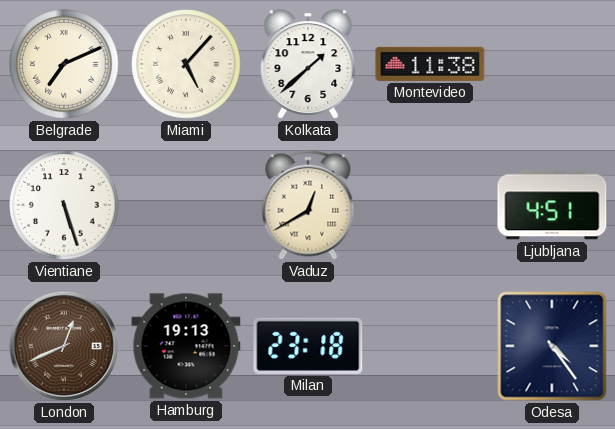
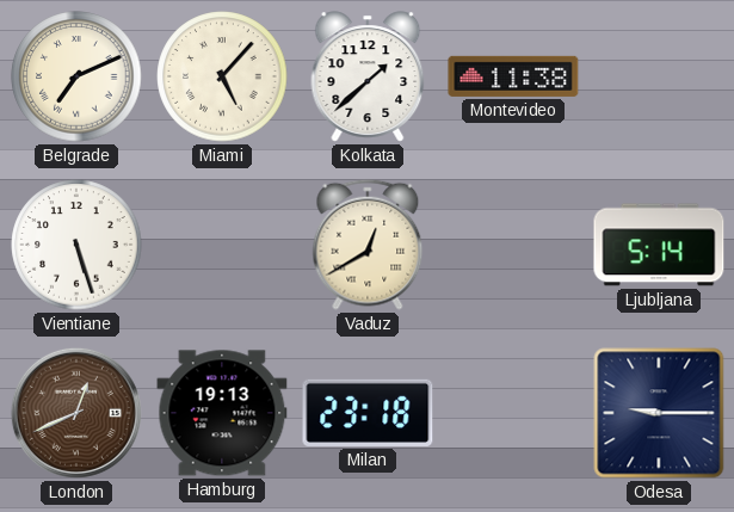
Ljubljana: 4:51 -> 5:14 (659, 245)
Odesa: 4:24 -> 9:15 (659, 413)
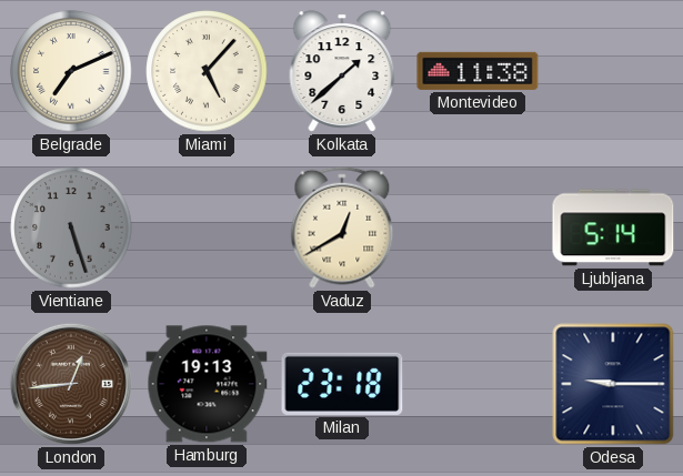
Vientiane dial: white -> grey (71, 227)
London: 12:41 -> 12:44 (71, 384)
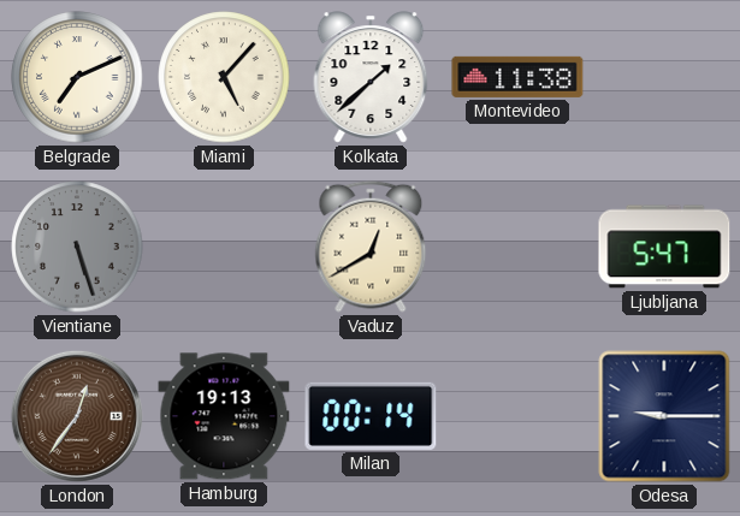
Ljubljana: 5:14 -> 5:47 (664, 247)
London: 12:44 -> 12:36 (77, 416)
Milan: 23:18 -> 00:14 (371, 416)
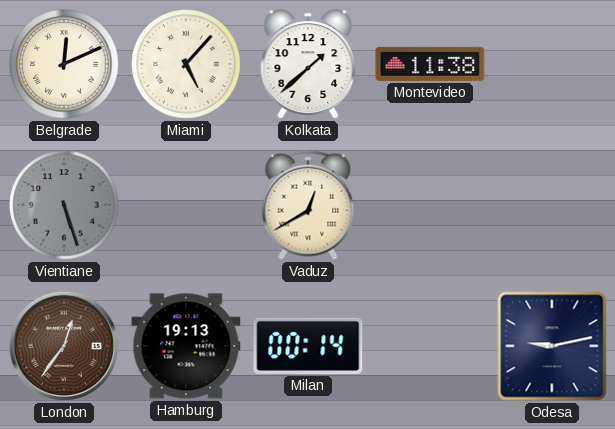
Belgrade: 7:11 -> 12:11 (64, 64)
Ljubljana: 5:47 -> none (664, 247)
Odesa: 9:15 -> 9:13 (552, 346)
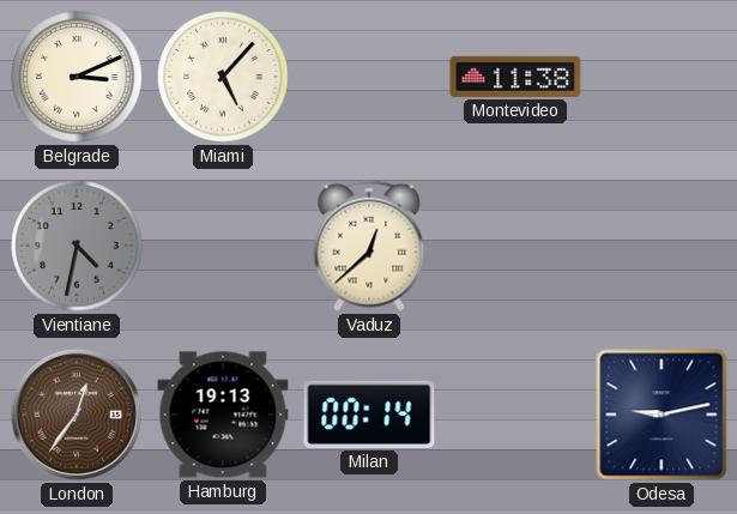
Belgrade: 12:11 -> 3:11 (77, 77)
Kolkata: 1:38 -> none (308, 64)
Vientiane: 5:27 -> 4:32 (77, 246)
Vaduz: 12:40 -> 12:38 (369, 246)
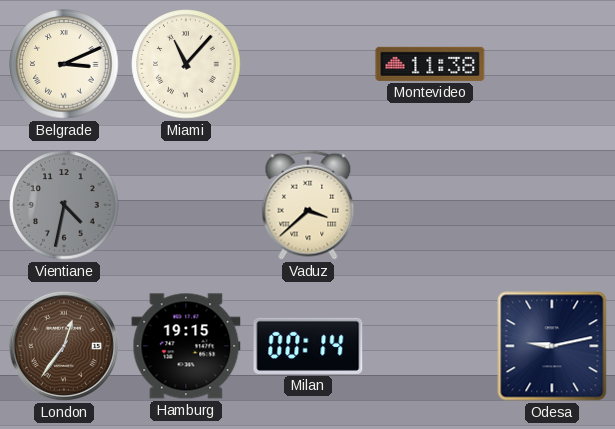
Miami: 5:07 -> 11:07 (186, 64)
Vaduz: 12:38 -> 3:38 (308, 205)
Hamburg: 19:13 -> 19:15 (186, 346)
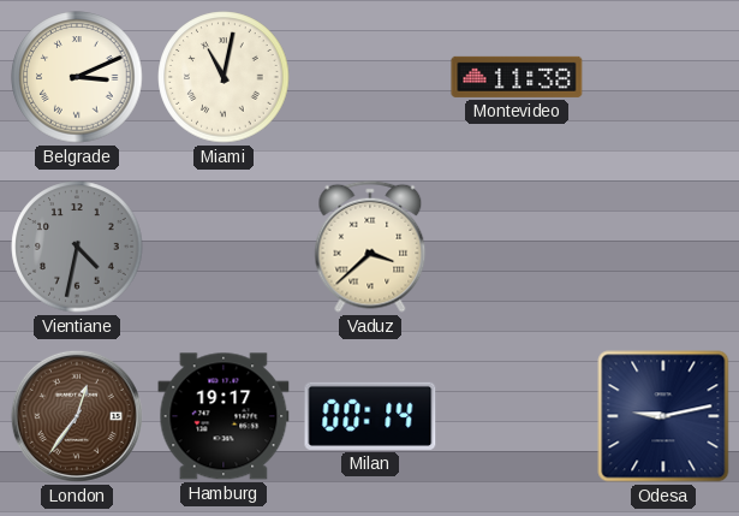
Miami: 11:07 -> 11:02 (224, 77)
Hamburg: 19:15 -> 19:17 (224, 416)
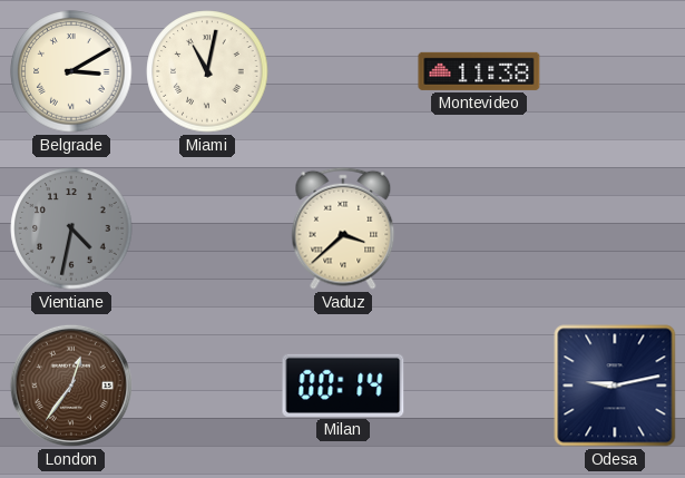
Belgrade: 3:11 -> 3:10 (71, 71)
Hamburg: 19:17 -> none (224, 416)
